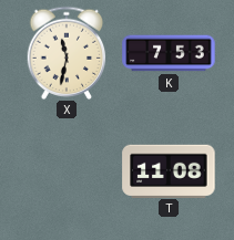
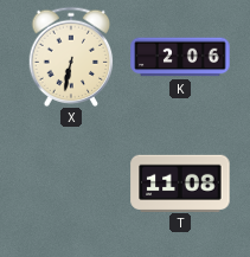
X: 11:32 -> 6:32 (71, 56)
K: 7:53 -> 2:06 (180, 57)
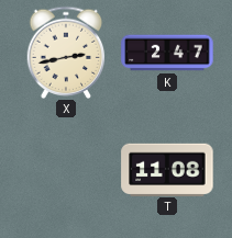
X: 6:32 -> 2:43 (66, 52)
K: 2:06 -> 2:47 (167, 53)
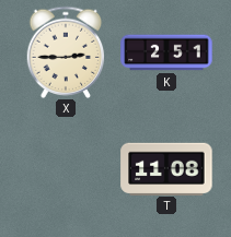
X: 2:43 -> 2:45 (66, 51)
K: 2:47 -> 2:51 (166, 52)
